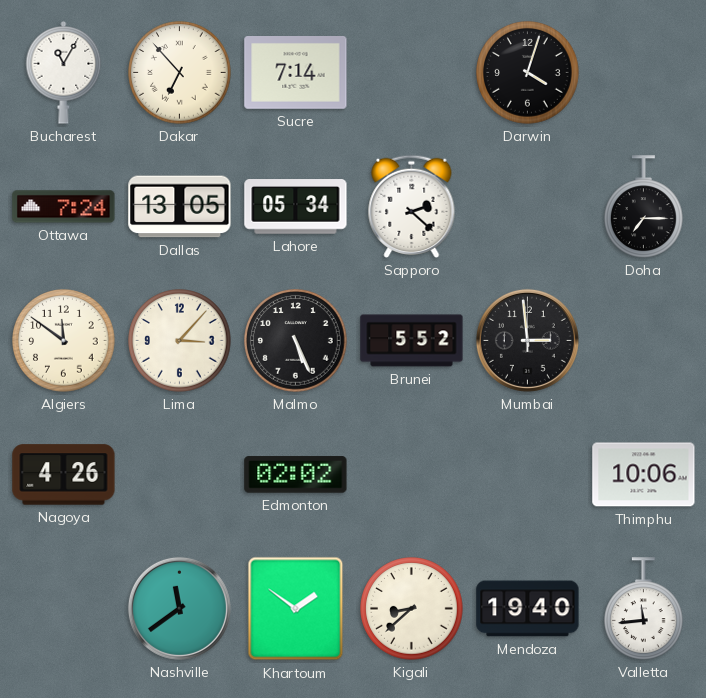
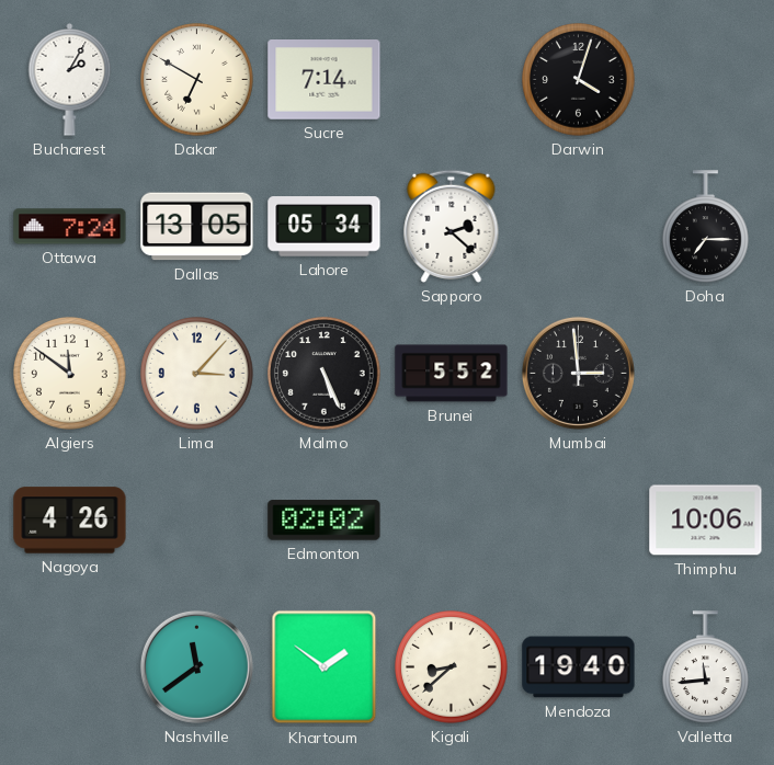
Bucharest: 11:05 -> 2:05 (70, 80)
Dakar: 6:53 -> 6:50 (197, 80)
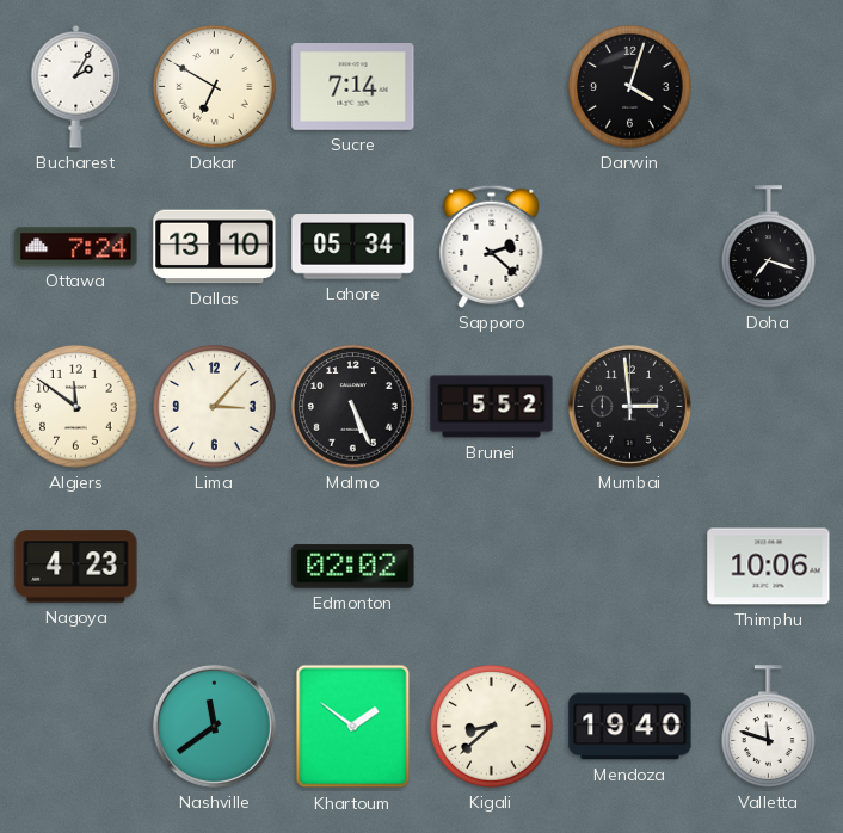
Dallas: 13:05 -> 13:10 (215, 247)
Doha: 7:15 -> 7:18 (769, 247)
Nagoya: 4:26 -> 4:23 (76, 567)
Valletta: 11:44 -> 11:48 (769, 727)
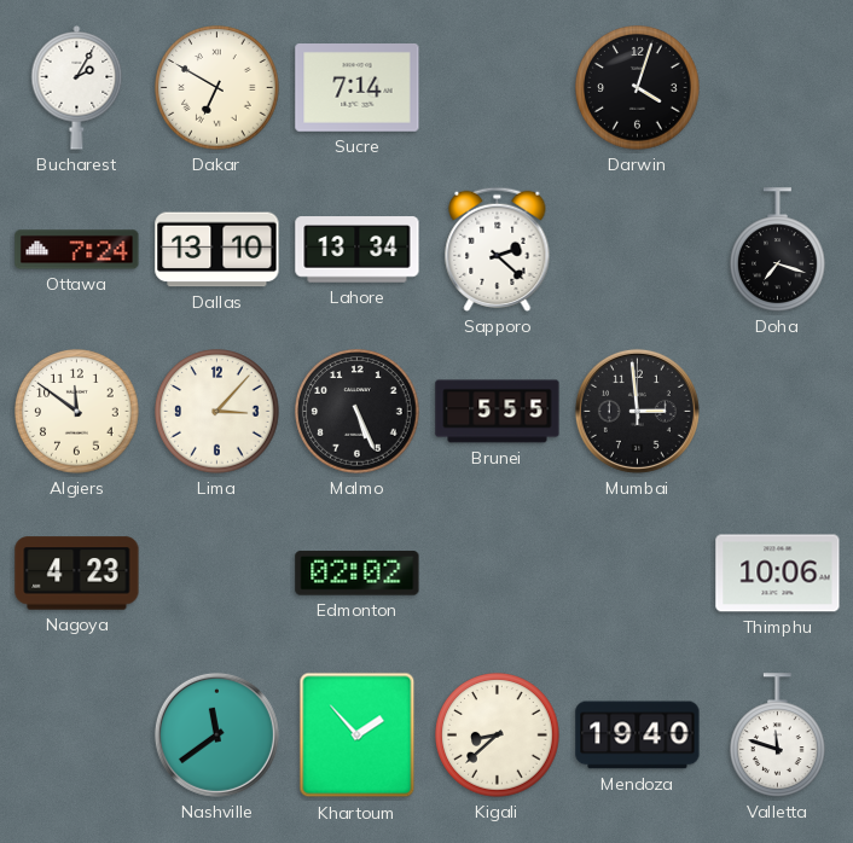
Lahore: 05:34 -> 13:34 (358, 250)
Brunei: 5:52 -> 5:55 (498, 412)
Khartoum: 1:51 -> 1:53 (358, 736)
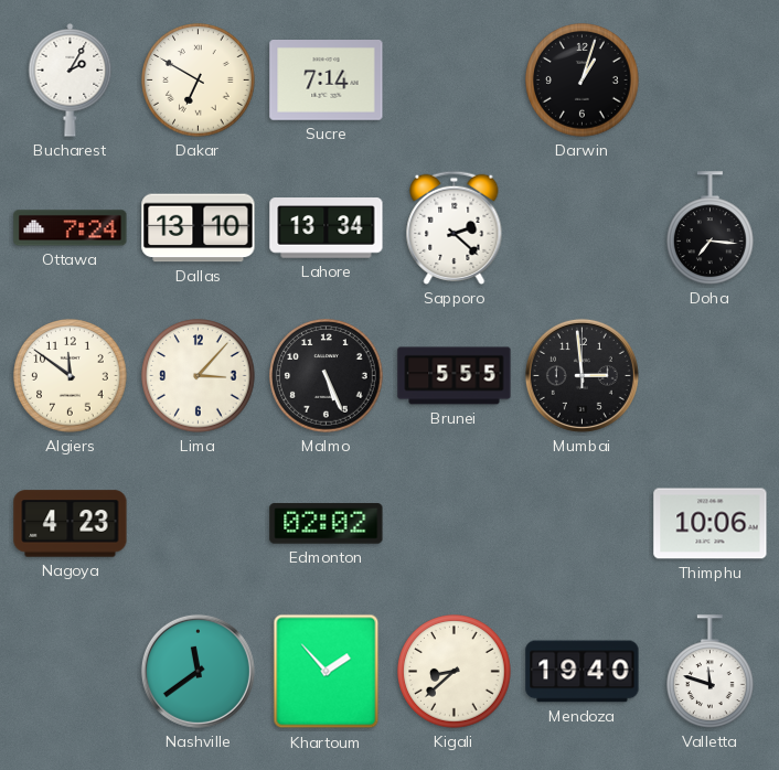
Darwin: 4:03 -> 1:03 (583, 81)
Doha: 7:18 -> 7:16 (711, 228)
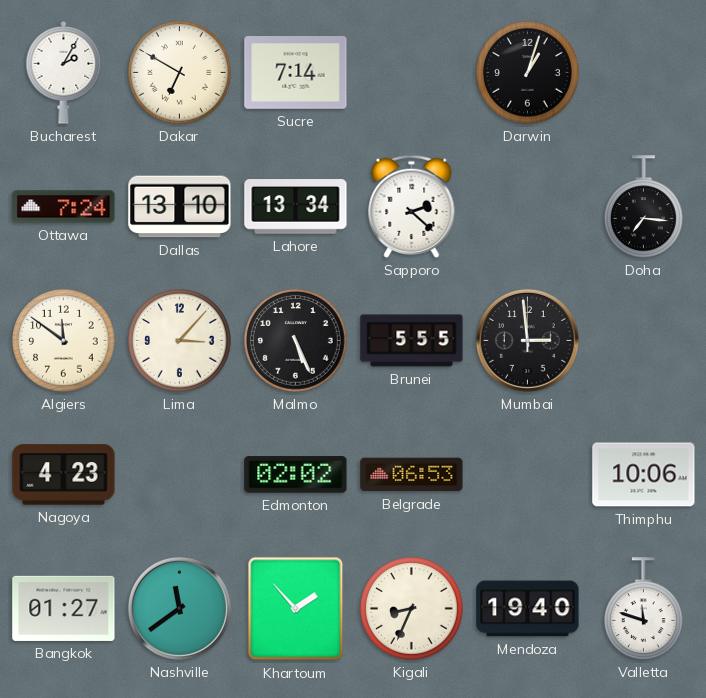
Belgrade: none -> 06:53 (412, 475)
Bangkok: none -> 01:27 (64, 608)
Kigali: 8:38 -> 8:34 (412, 609)
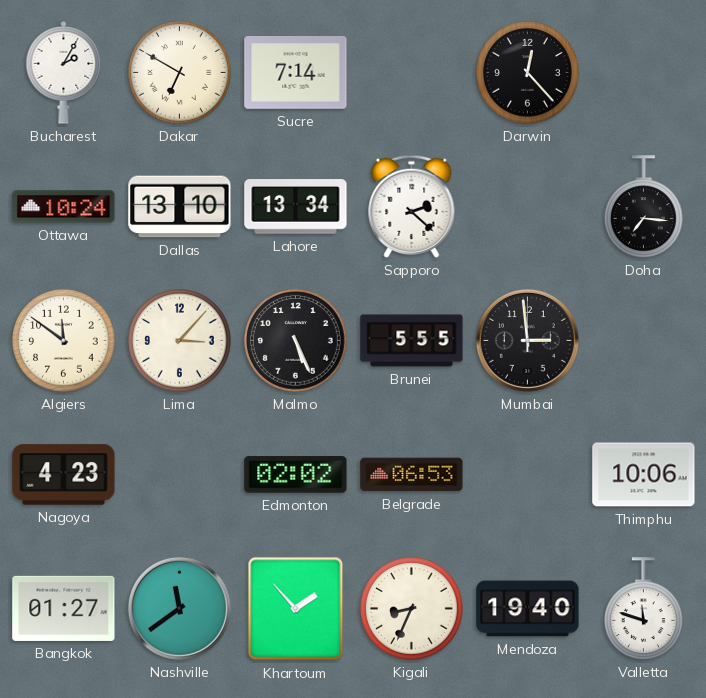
Darwin: 1:03 -> 12:23 (528, 73)
Ottawa: 7:24 -> 10:24 (64, 207)
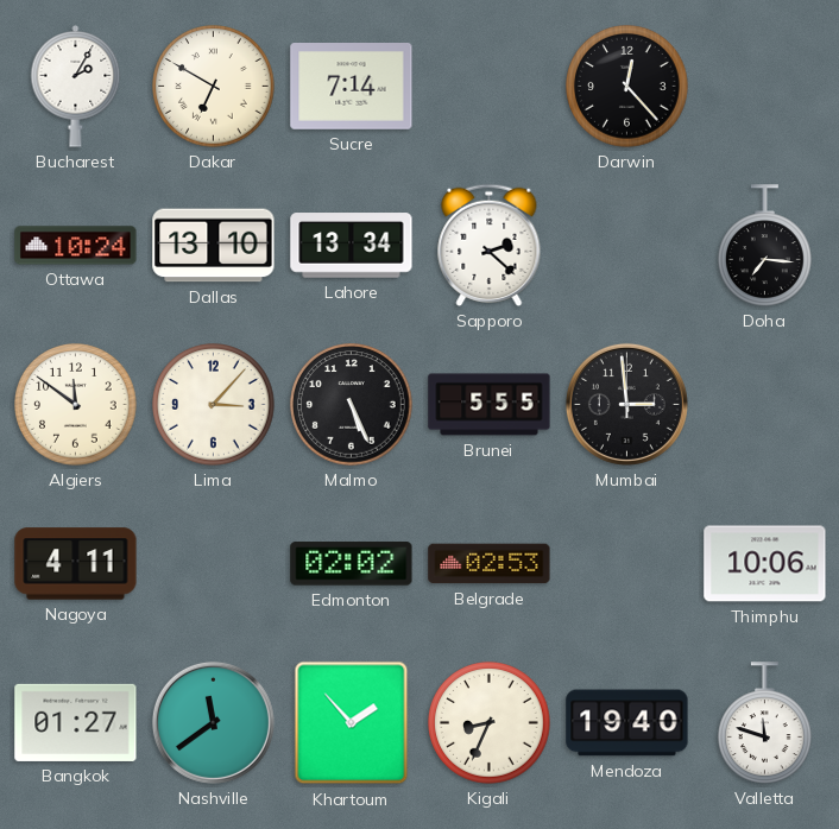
Nagoya: 4:23 -> 4:11 (76, 564)
Belgrade: 06:53 -> 02:53 (490, 564)
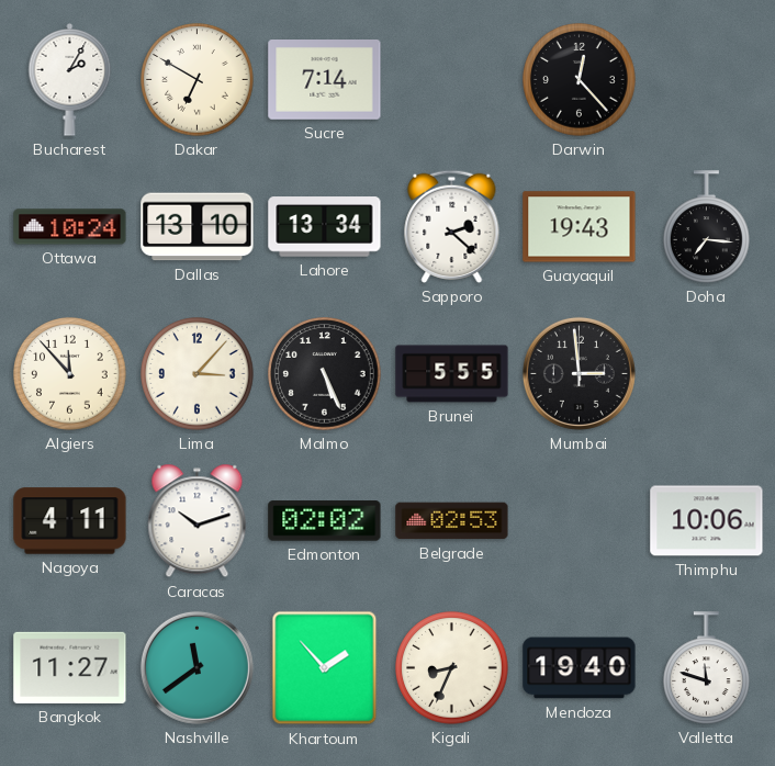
Guayaquil: none -> 19:43 (580, 227)
Algiers: 11:51 -> 11:53 (70, 374)
Caracas: none -> 10:12 (198, 521)
Bangkok: 01:27 -> 11:27 (70, 667)
